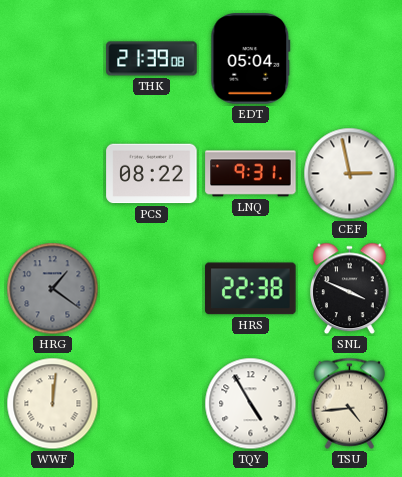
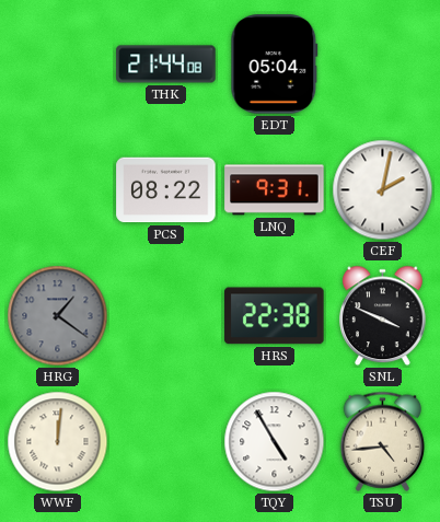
THK: 21:39 -> 21:44 (166, 65)
CEF: 2:58 -> 2:02 (383, 190)
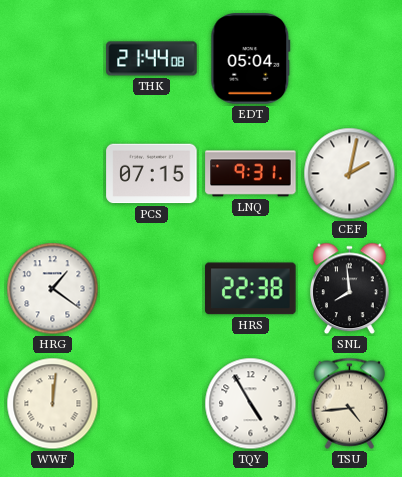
PCS: 08:22 -> 07:15 (152, 174)
HRG dial: grey -> white (53, 289)
SNL: 3:49 -> 7:59 (350, 289)
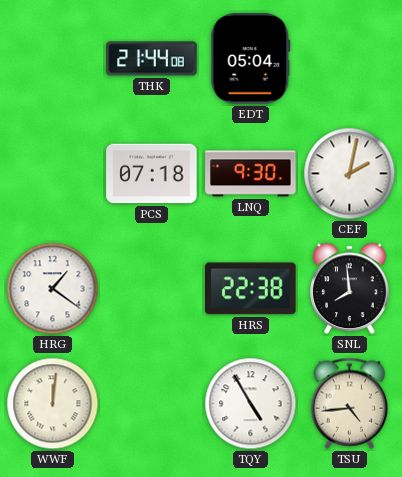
PCS: 07:15 -> 07:18 (152, 174)
LNQ: 9:31 -> 9:30 (251, 174)
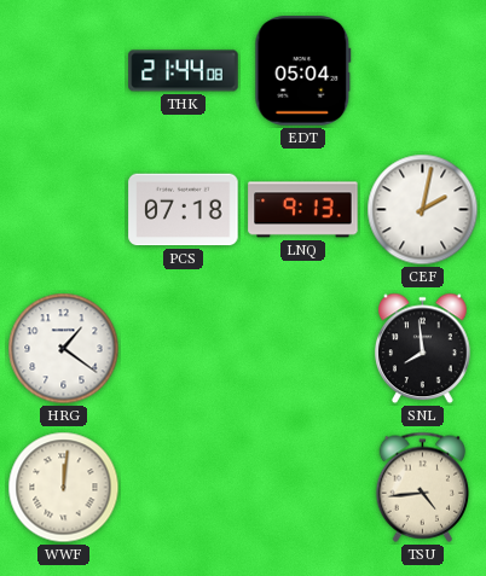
LNQ: 9:30 -> 9:13 (303, 210)
HRS: 22:38 -> none (251, 289)
TQY: 4:55 -> none (251, 404)
